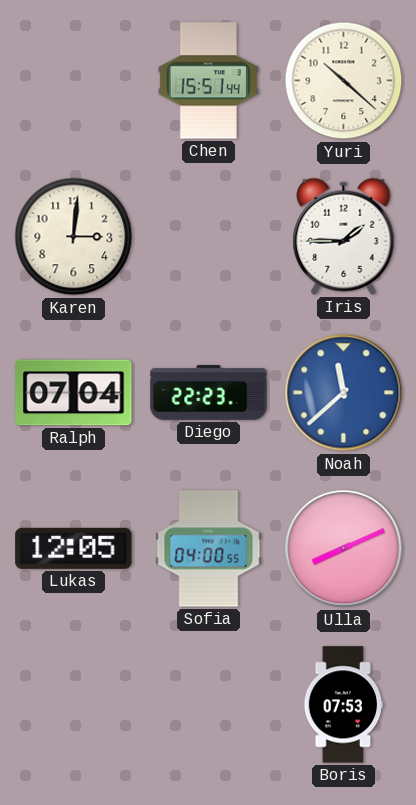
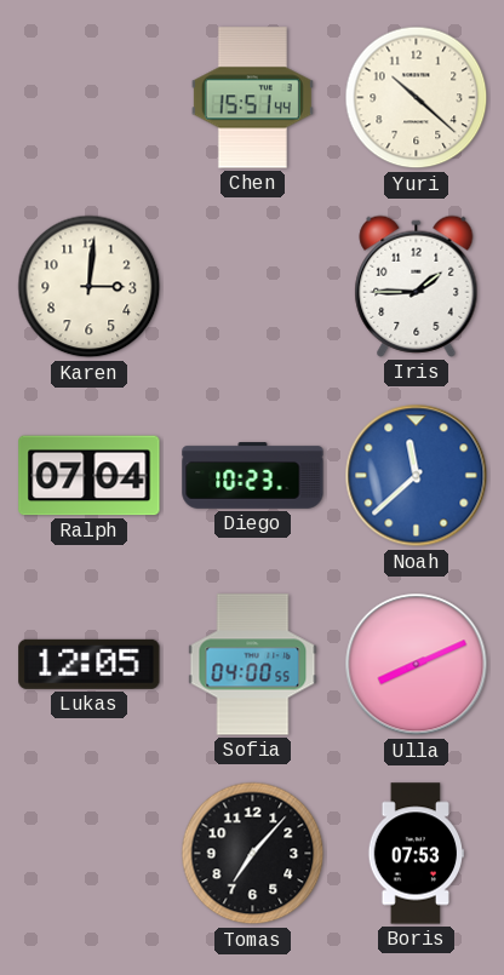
Diego: 22:23 -> 10:23 (253, 476)
Tomas: none -> 7:07 (253, 854)
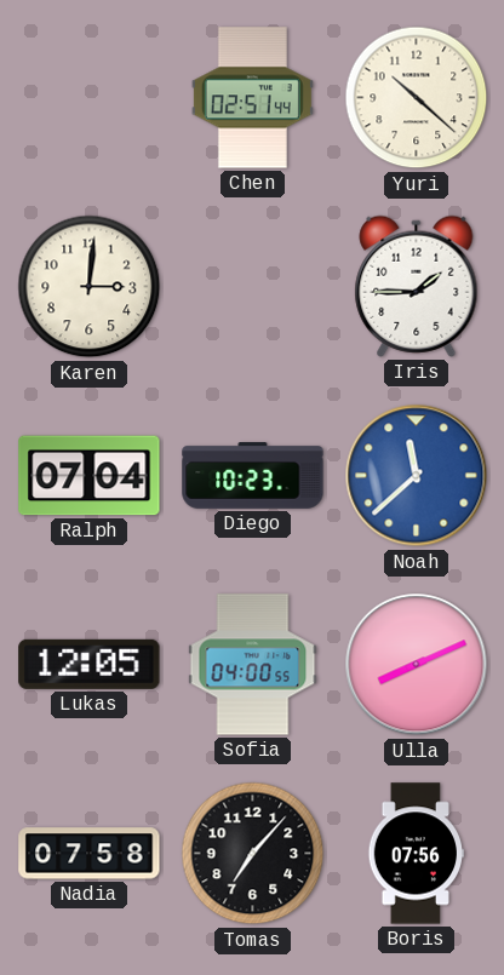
Chen: 15:51 -> 02:51 (252, 98)
Nadia: none -> 07:58 (90, 854)
Boris: 07:53 -> 07:56 (417, 854)
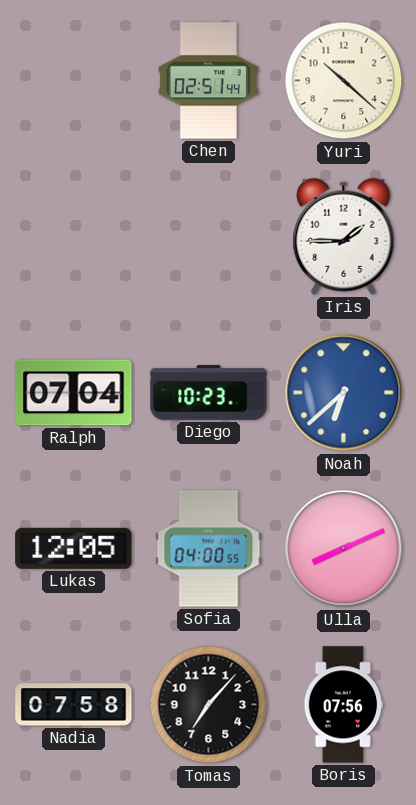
Karen: 3:01 -> none (90, 287)
Noah: 11:38 -> 6:38 (344, 393)
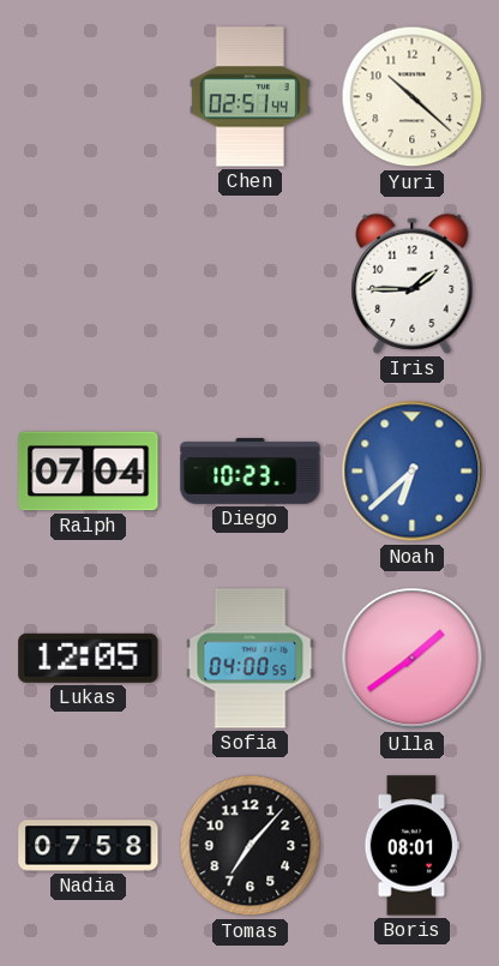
Ulla: 8:11 -> 1:39 (413, 659)
Boris: 07:56 -> 08:01 (413, 846)
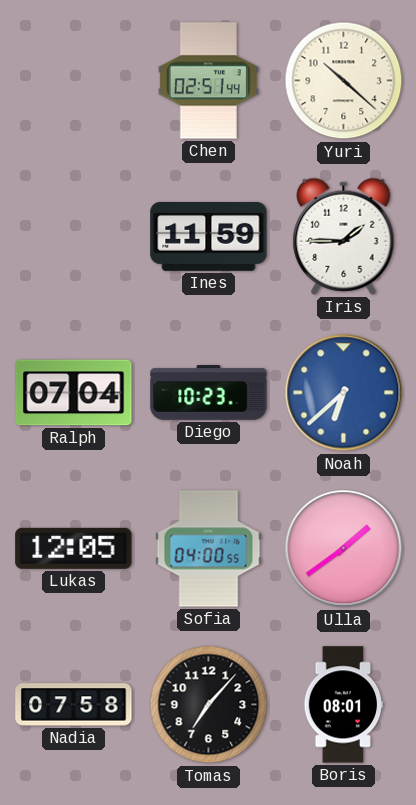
Ines: none -> 11:59 (209, 237)
